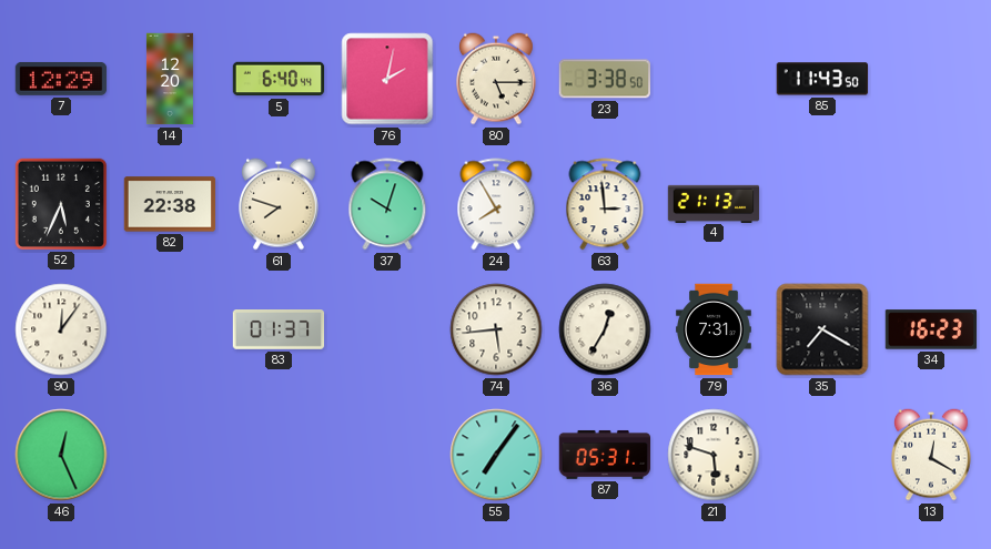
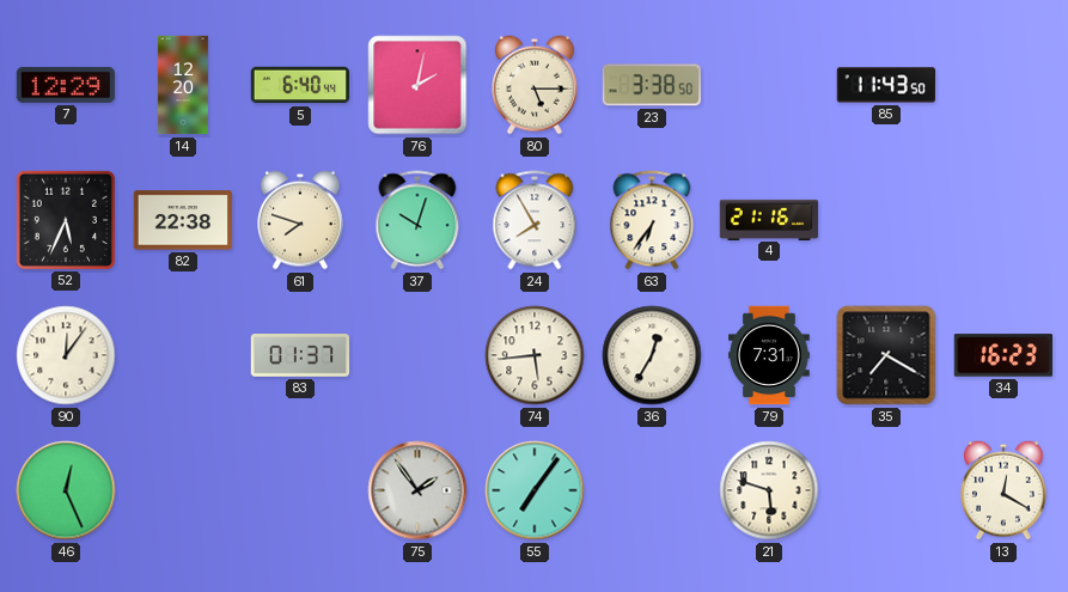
63: 2:59 -> 6:36 (652, 220)
4: 21:13 -> 21:16 (769, 219)
75: none -> 1:54 (417, 490)
87: 05:31 -> none (605, 455)
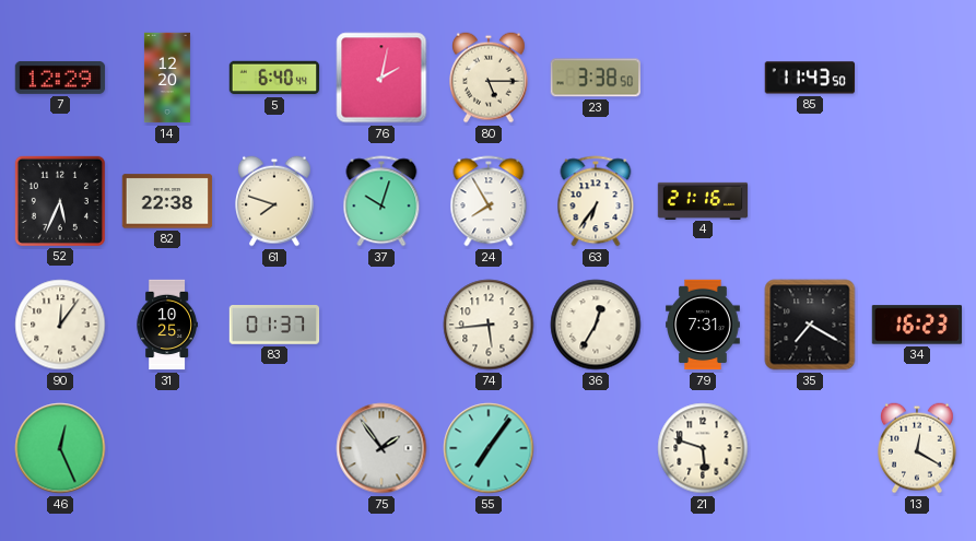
31: none -> 10:25 (167, 325)
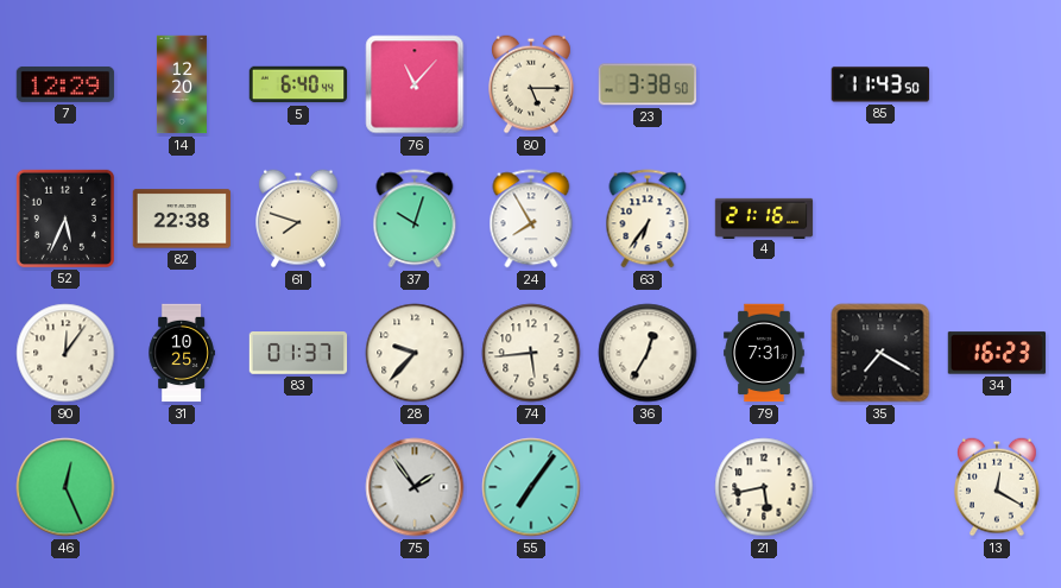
76: 2:02 -> 11:07 (415, 84)
28: none -> 9:37 (415, 353)
21: 5:48 -> 5:43 (764, 487)
